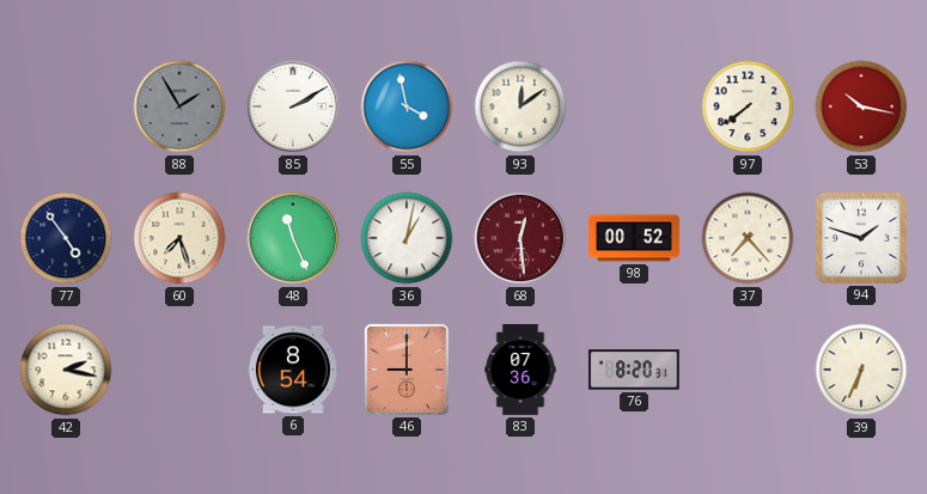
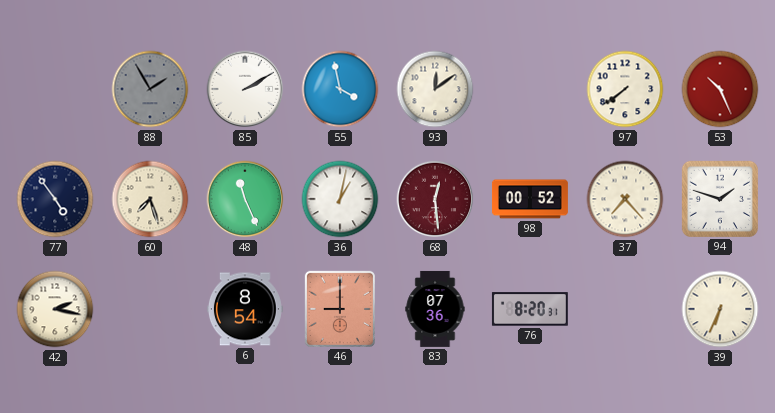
53: 10:17 -> 10:26 (720, 89)
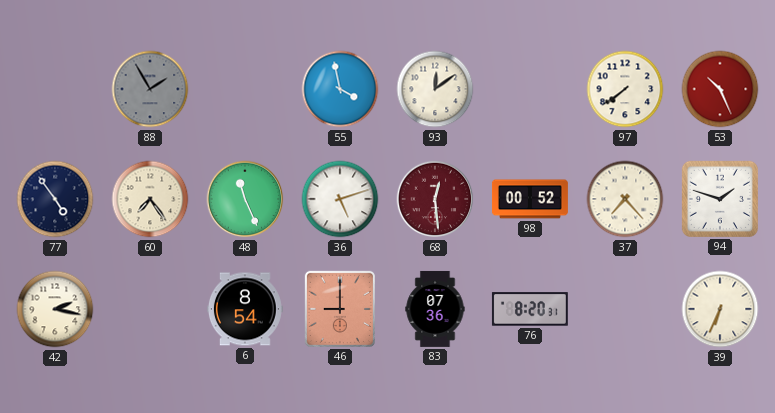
85: 2:10 -> none (245, 89)
60: 7:27 -> 7:24 (150, 199)
36: 1:02 -> 5:12 (340, 199)
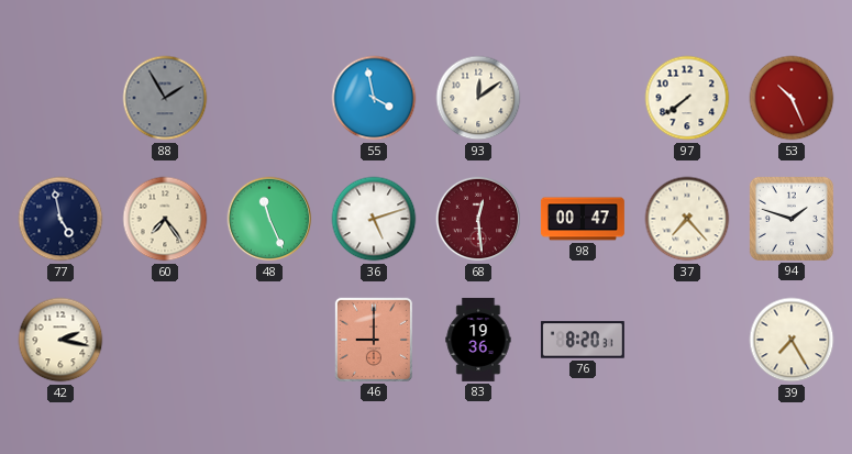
77: 4:54 -> 4:58 (60, 219)
98: 00:52 -> 00:47 (583, 219)
6: 8:54 -> none (245, 309)
83: 07:36 -> 19:36 (478, 340)
39: 6:34 -> 7:25 (792, 340)
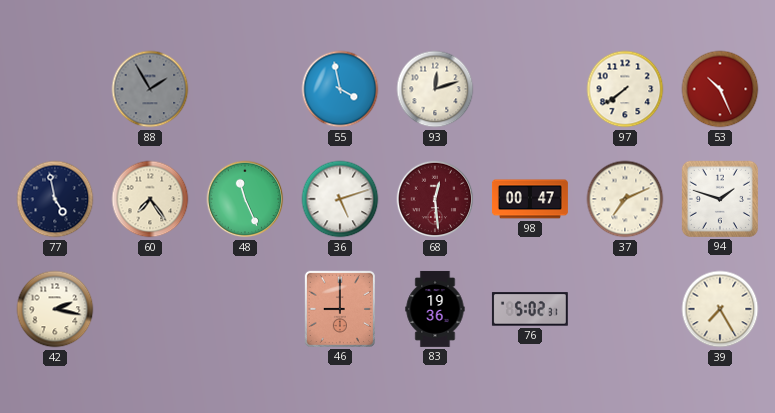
93: 12:09 -> 12:12 (435, 89)
37: 7:23 -> 7:11 (625, 199)
76: 8:20 -> 5:02 (530, 309)
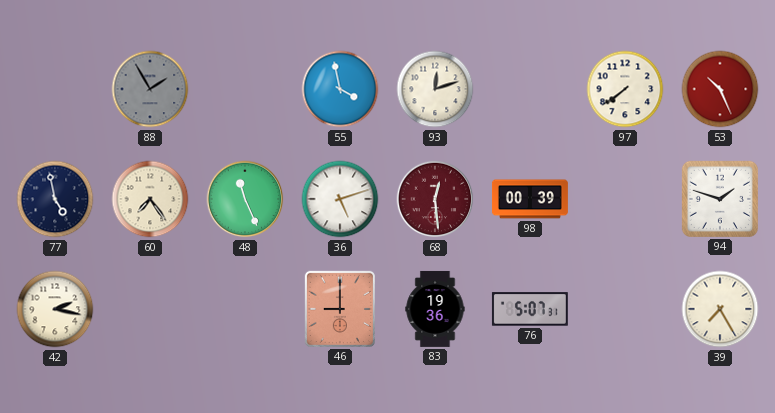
98: 00:47 -> 00:39 (530, 199)
37: 7:11 -> none (625, 199)
76: 5:02 -> 5:07 (530, 309)
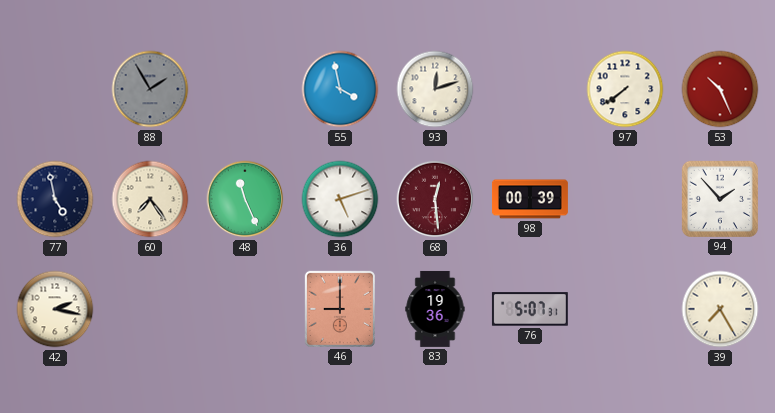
94: 1:48 -> 1:53 (720, 199)
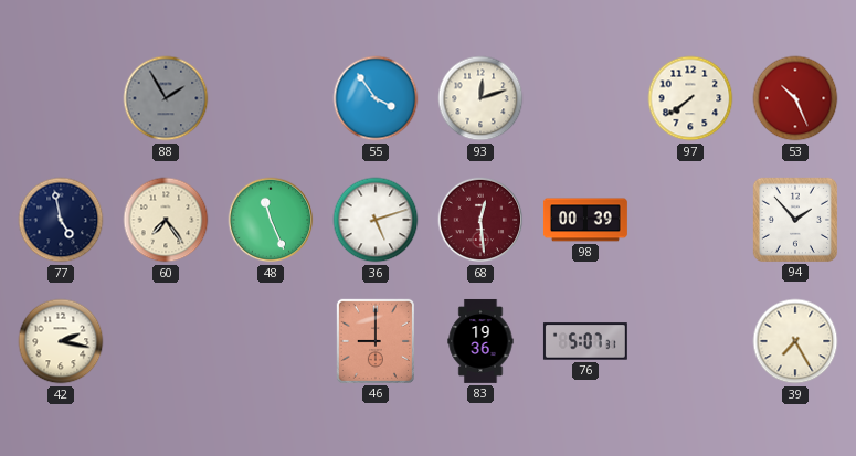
55: 3:58 -> 3:54 (376, 98)
